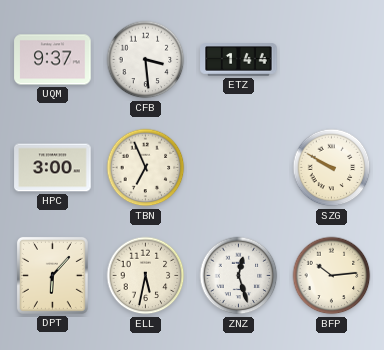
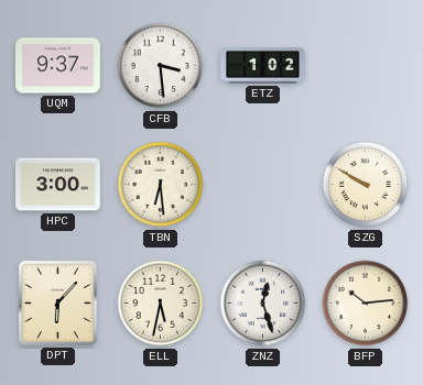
ETZ: 1:44 -> 1:02 (263, 66)
TBN: 6:56 -> 6:29 (161, 185)
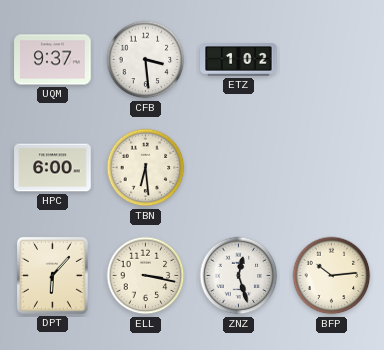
HPC: 3:00 -> 6:00 (53, 168)
SZG: 9:50 -> none (366, 185)
ELL: 5:32 -> 3:17 (146, 276)
